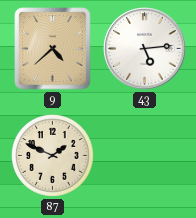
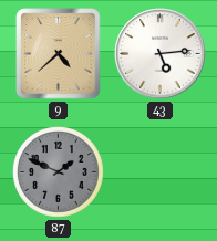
87 dial: cream -> grey (59, 172)
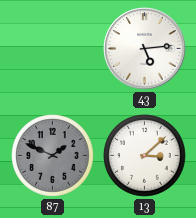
9: 4:38 -> none (59, 54)
13: none -> 3:08 (145, 156)
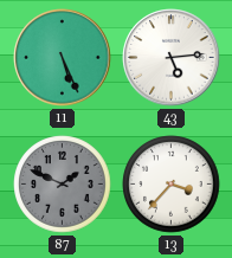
11: none -> 5:26 (63, 58)
13: 3:08 -> 3:37 (172, 185)
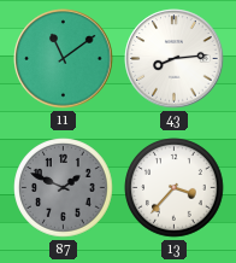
11: 5:26 -> 11:09 (64, 59)
43: 5:14 -> 8:14 (175, 59)
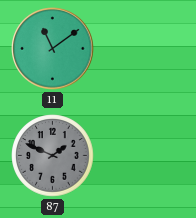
43: 8:14 -> none (175, 59)
13: 3:37 -> none (175, 188)
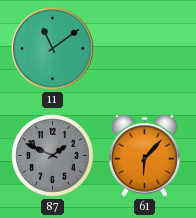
61: none -> 6:07 (144, 155)
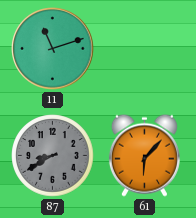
11: 11:09 -> 11:12 (53, 49)
87: 1:49 -> 8:40 (53, 156)
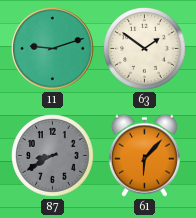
11: 11:12 -> 9:12 (53, 49)
63: none -> 1:51 (145, 49)
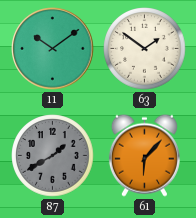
11: 9:12 -> 10:09 (53, 49)
87: 8:40 -> 1:40 (53, 156)
